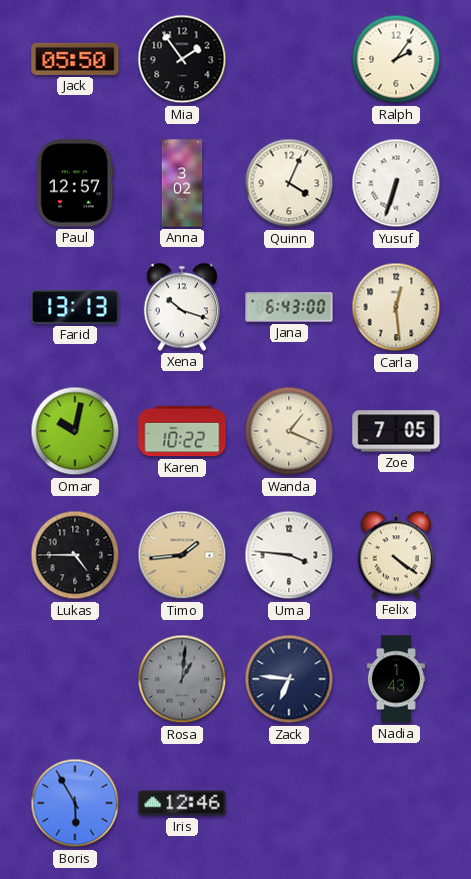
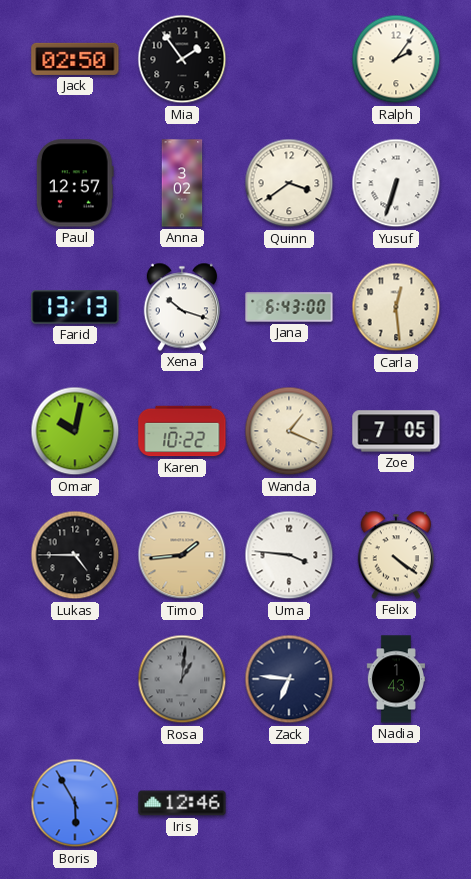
Jack: 05:50 -> 02:50 (75, 59)
Quinn: 4:04 -> 3:39 (289, 183)
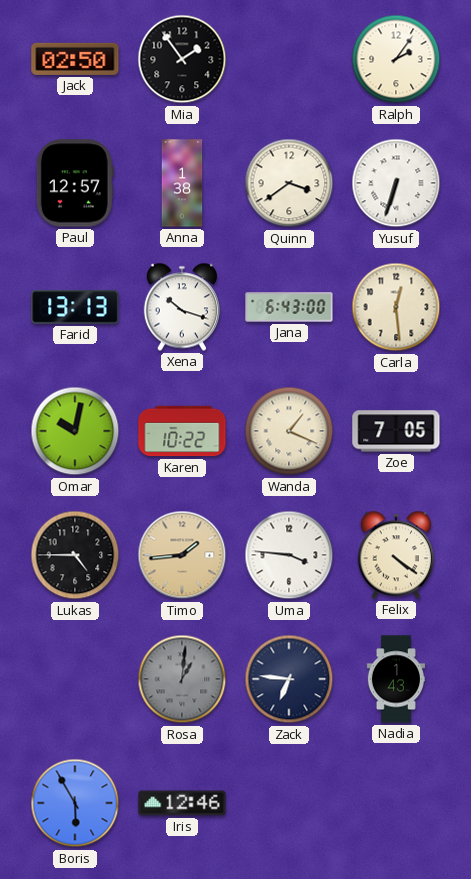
Anna: 3:02 -> 1:38 (182, 183)
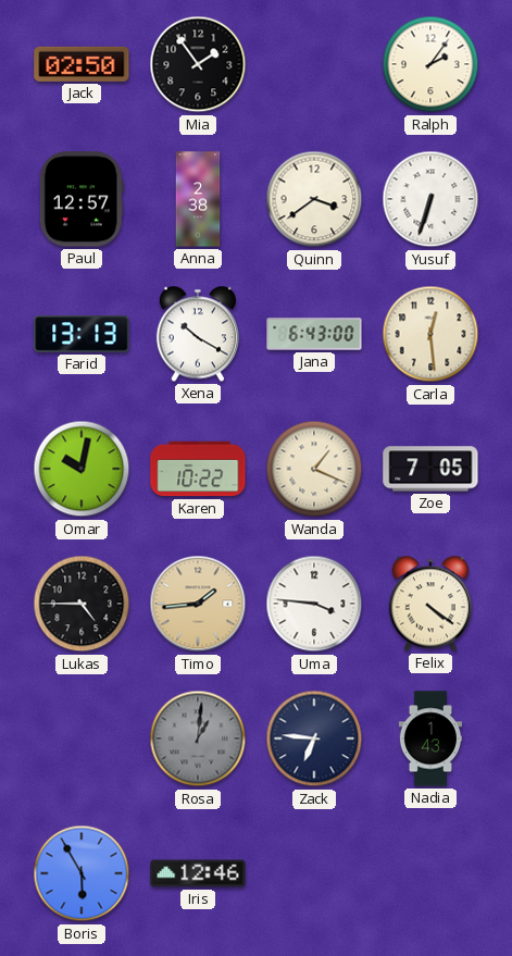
Anna: 1:38 -> 2:38 (198, 199)
Xena: 10:18 -> 10:20 (197, 334)
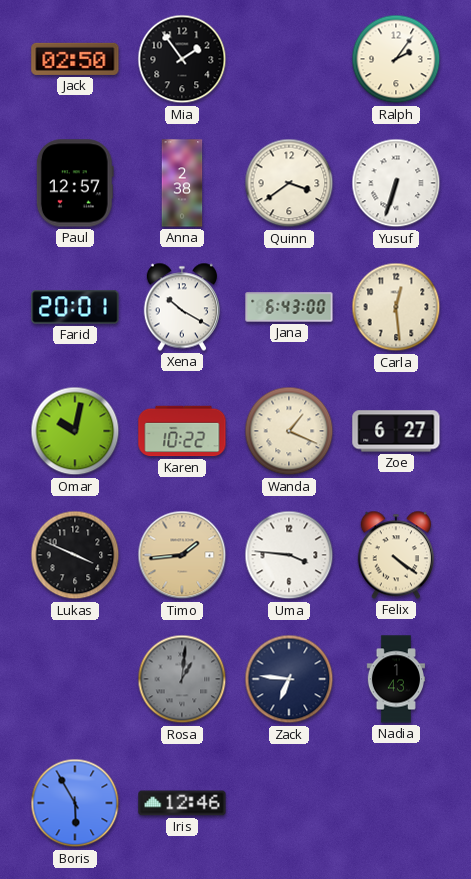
Farid: 13:13 -> 20:01 (75, 307)
Zoe: 7:05 -> 6:27 (396, 431)
Lukas: 4:45 -> 3:49 (75, 555)
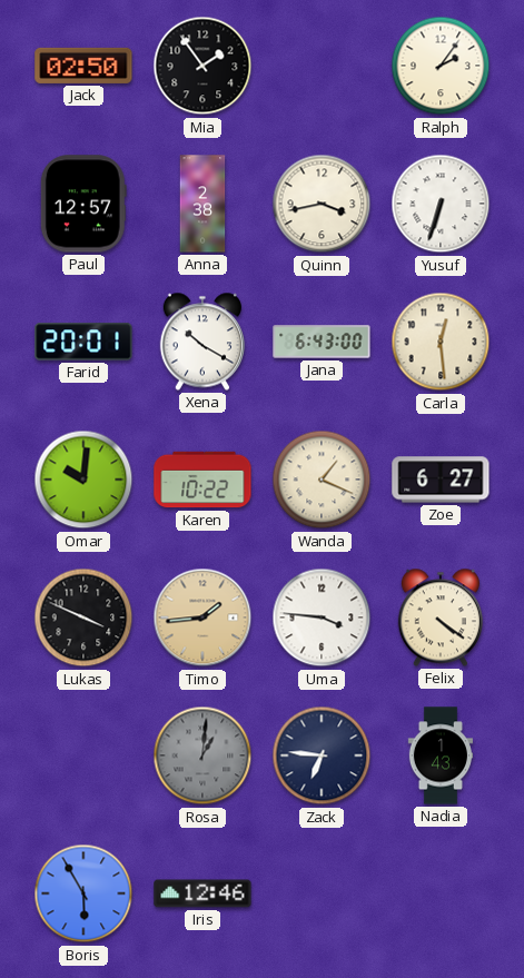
Quinn: 3:39 -> 3:43 (322, 204)
Omar: 10:02 -> 10:01 (83, 480)
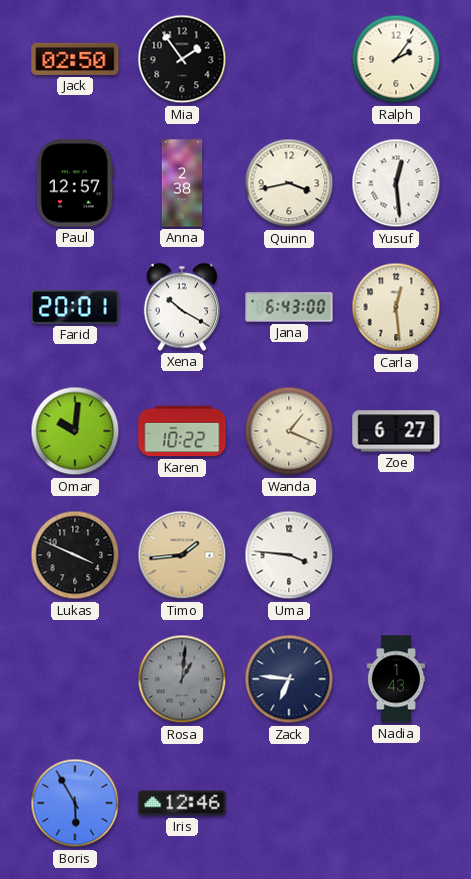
Yusuf: 6:33 -> 12:29 (396, 183)
Felix: 4:21 -> none (439, 618)
